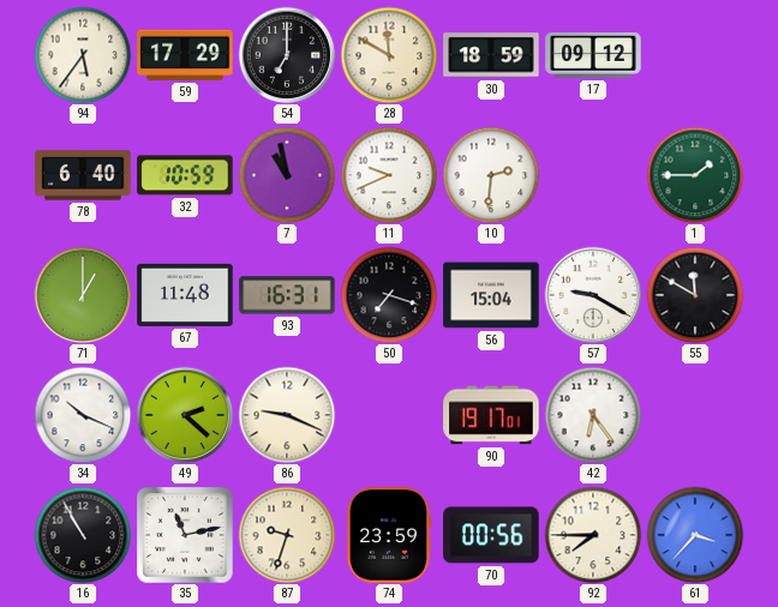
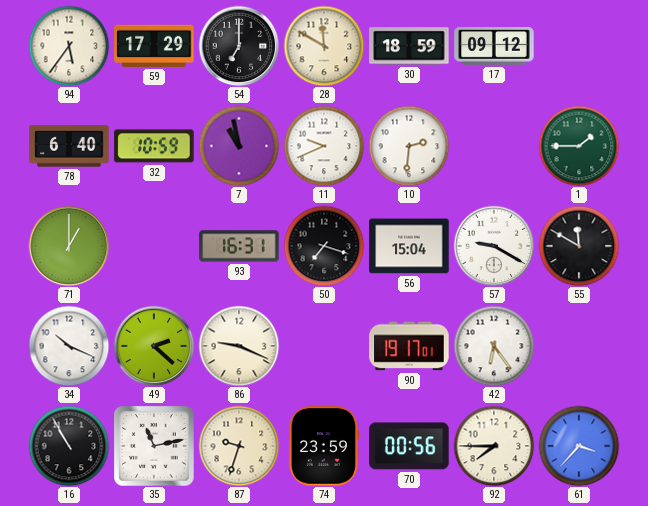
67: 11:48 -> none (185, 295)
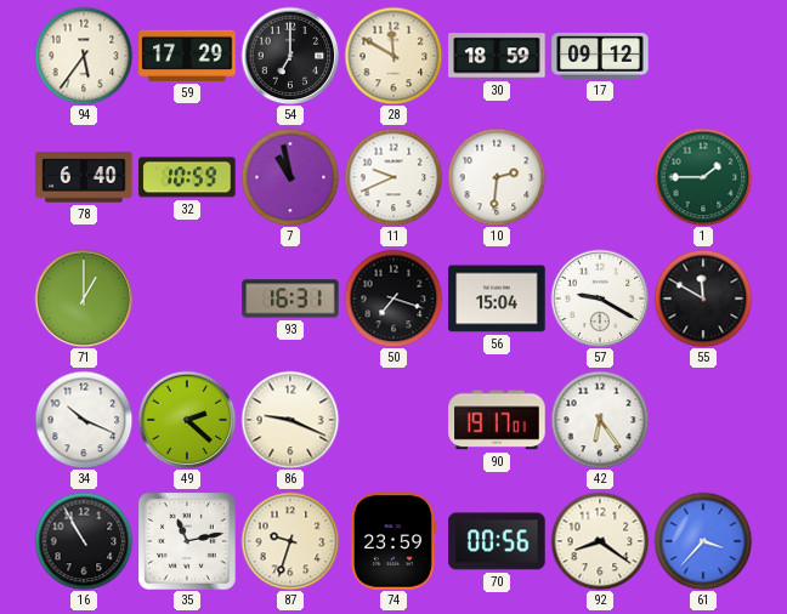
92: 7:45 -> 8:21 (600, 541)
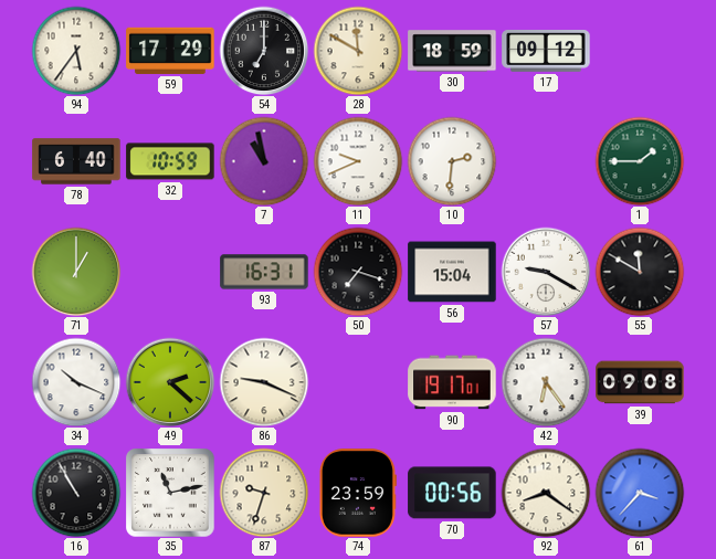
39: none -> 09:08 (640, 382)
